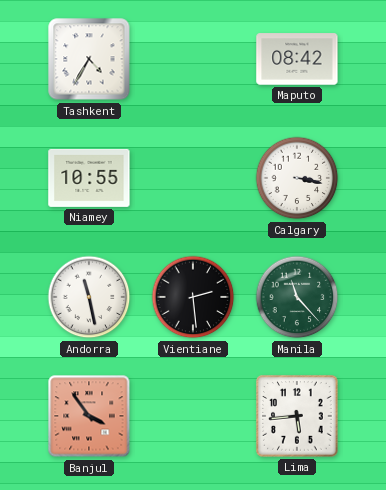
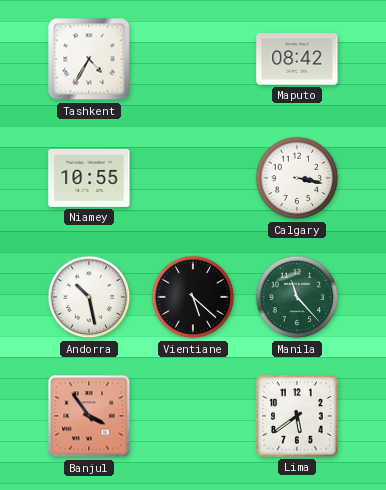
Andorra: 11:28 -> 10:28 (89, 297)
Vientiane: 2:29 -> 5:22 (193, 297)
Lima: 5:44 -> 5:39 (297, 416)
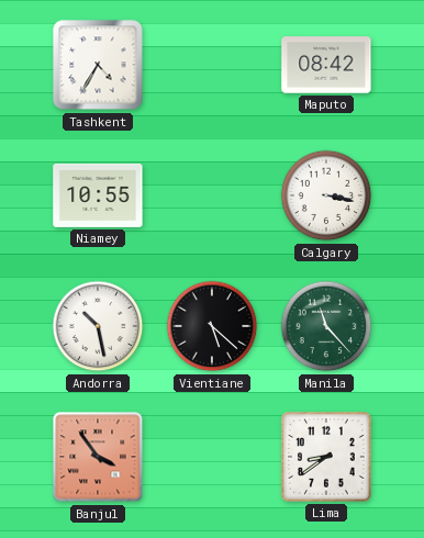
Lima: 5:39 -> 8:39 (326, 457)
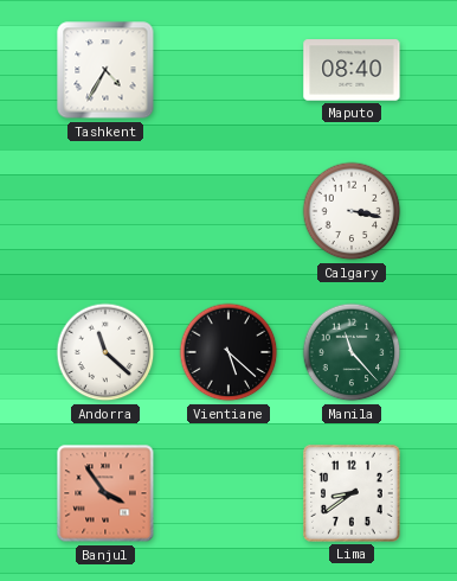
Maputo: 08:42 -> 08:40 (352, 70)
Niamey: 10:55 -> none (98, 195)
Andorra: 10:28 -> 11:22 (105, 352)
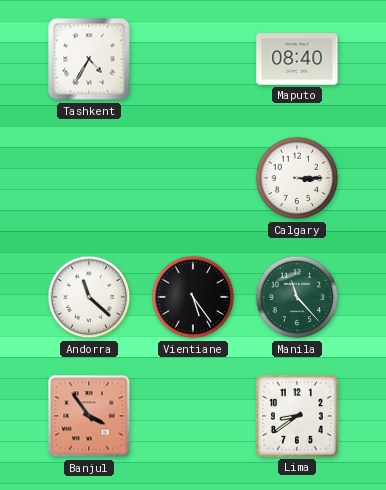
Calgary: 3:17 -> 3:15 (297, 178)
Vientiane: 5:22 -> 5:24 (193, 297)
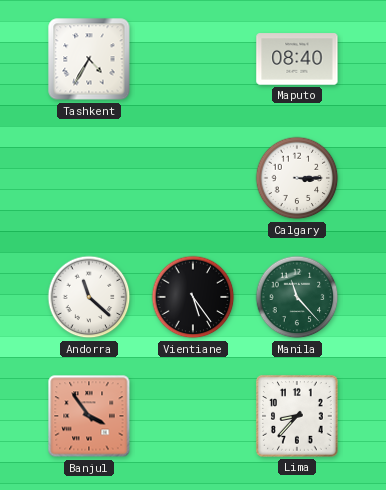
Lima: 8:39 -> 8:37 (297, 416)
